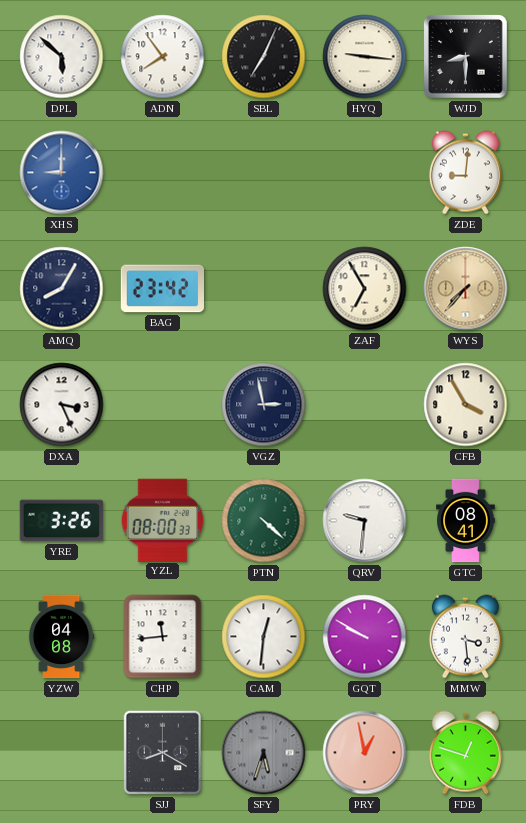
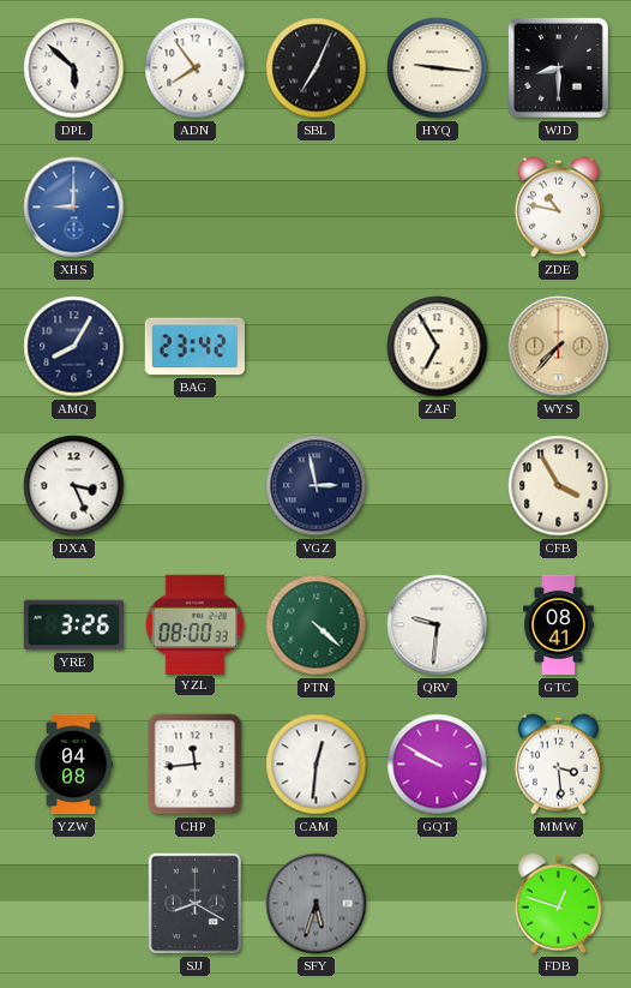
ZDE: 9:01 -> 10:47 (558, 208)
PRY: 12:58 -> none (365, 753)
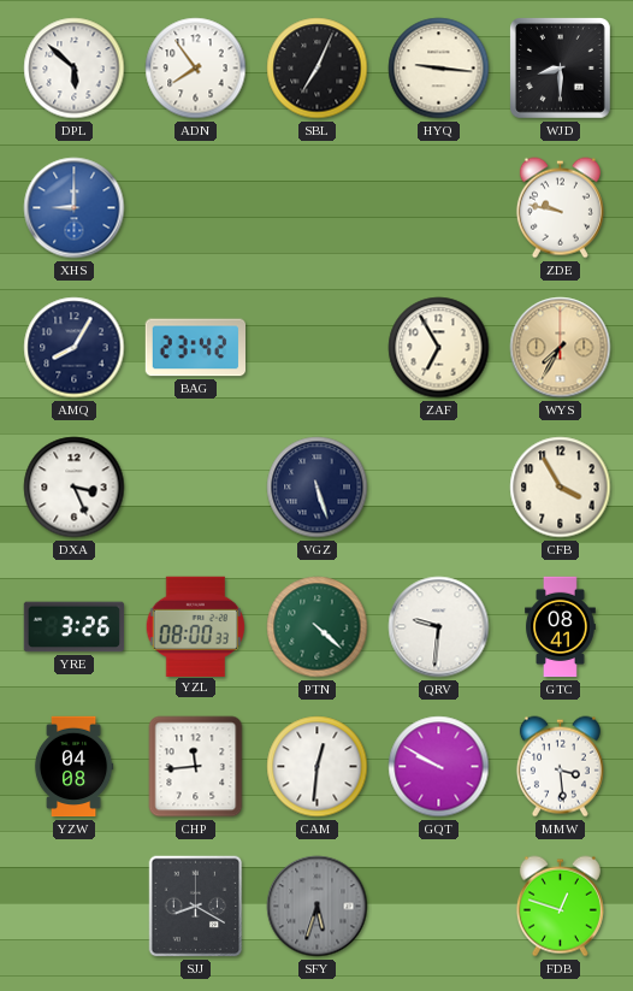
ZDE: 10:47 -> 9:47 (560, 208)
WYS: 7:37 -> 7:35 (561, 348)
VGZ: 2:58 -> 5:27 (318, 488)
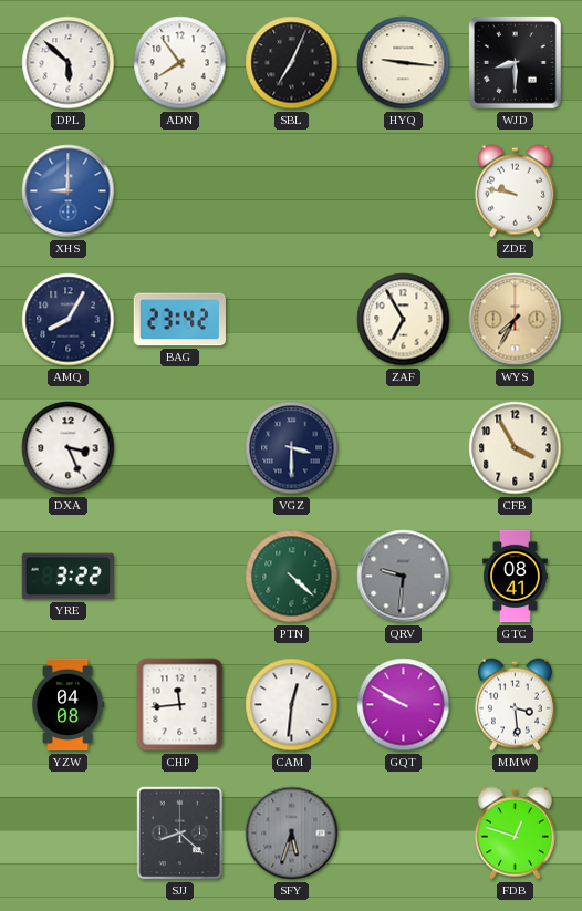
VGZ: 5:27 -> 3:30 (292, 448)
YRE: 3:26 -> 3:22 (69, 577)
YZL: 08:00 -> none (196, 626)
QRV dial: white -> grey (404, 577)
SJJ: 8:20 -> 8:22 (180, 834)
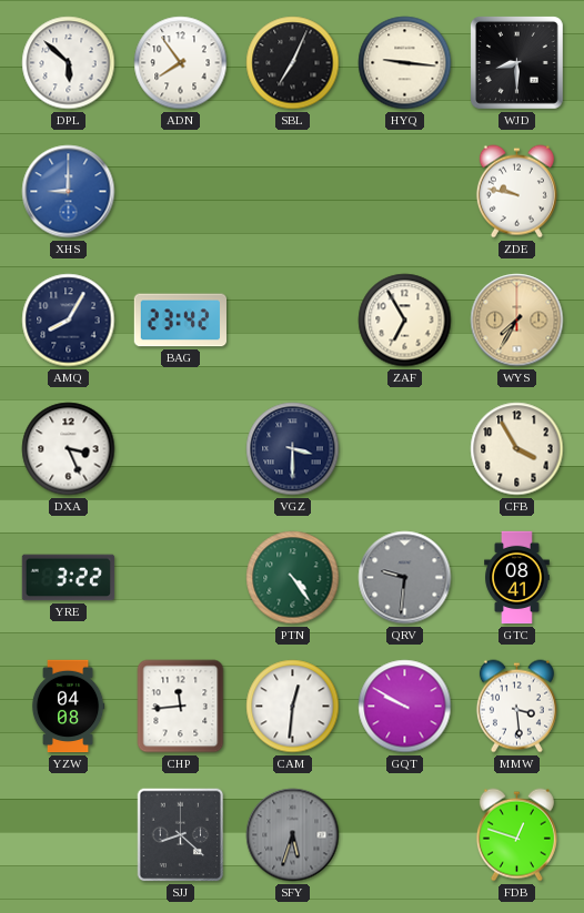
PTN: 4:22 -> 4:24 (293, 578)
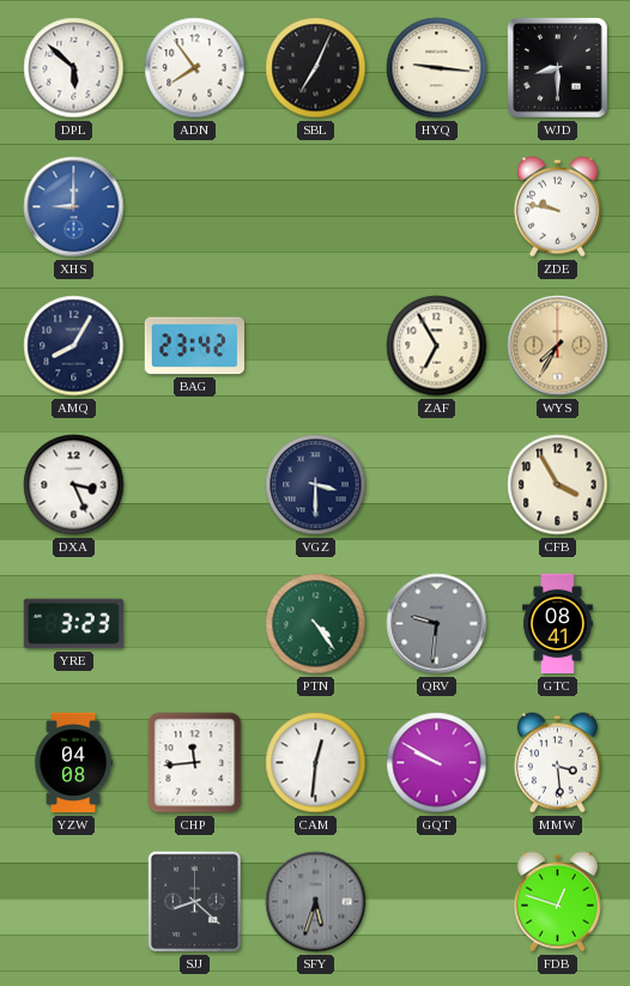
YRE: 3:22 -> 3:23 (74, 624)
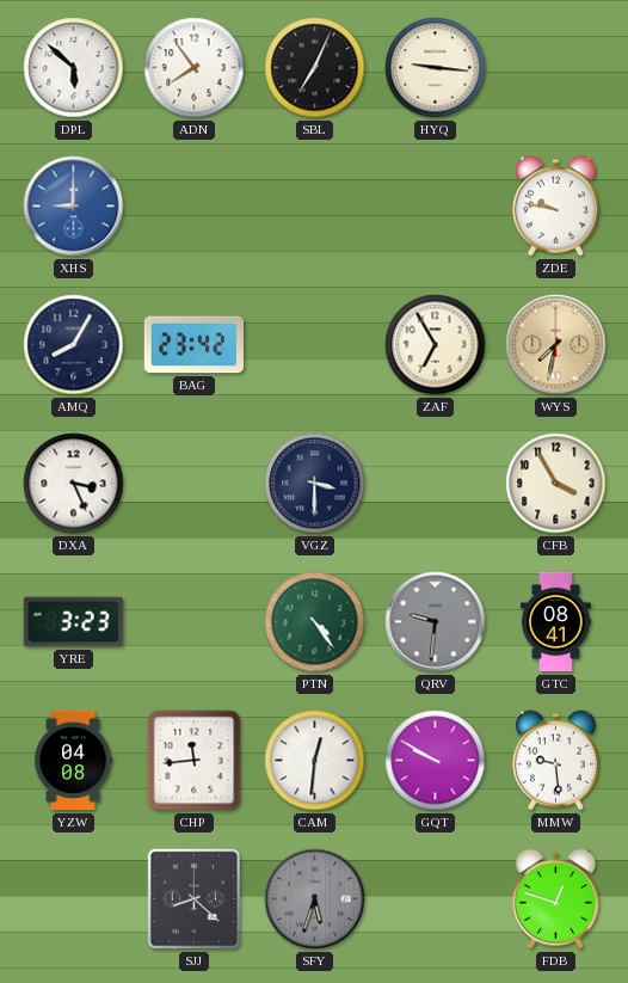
WJD: 8:30 -> none (558, 68)
WYS: 7:35 -> 7:32 (556, 345)
MMW: 3:29 -> 9:29 (555, 761)
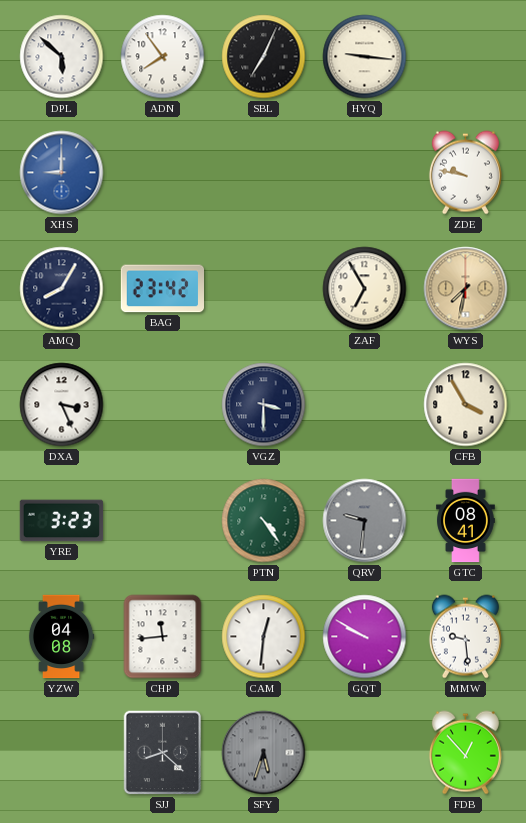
FDB: 12:48 -> 12:53 (465, 753)
